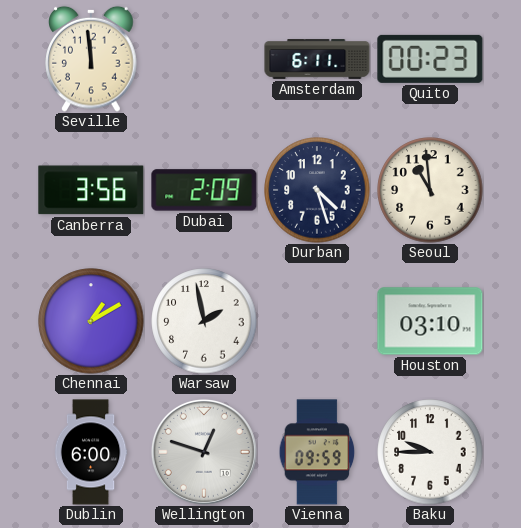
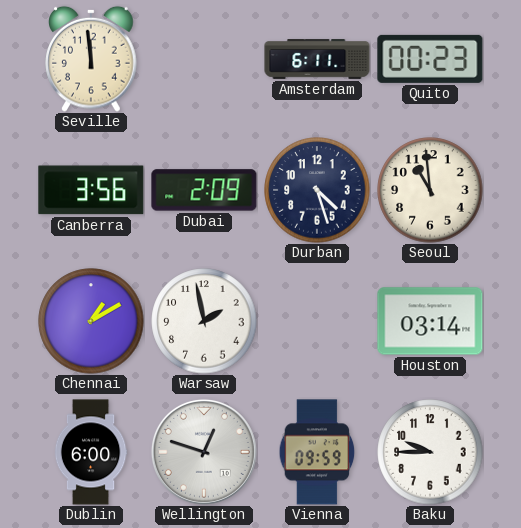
Houston: 03:10 -> 03:14 (430, 321)
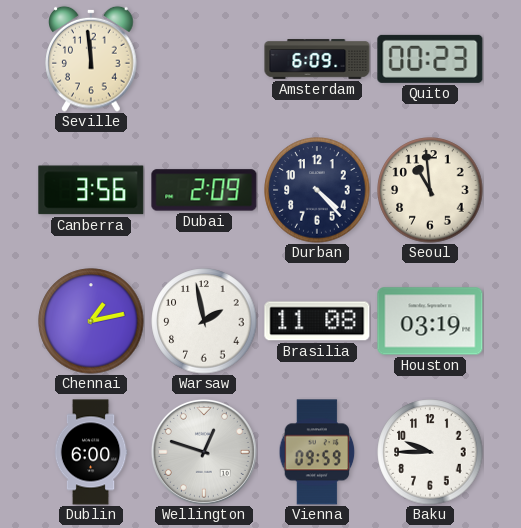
Amsterdam: 6:11 -> 6:09 (317, 59)
Durban: 4:27 -> 4:23 (317, 190)
Chennai: 1:10 -> 1:13 (91, 321)
Brasilia: none -> 11:08 (317, 321)
Houston: 03:14 -> 03:19 (430, 321)
